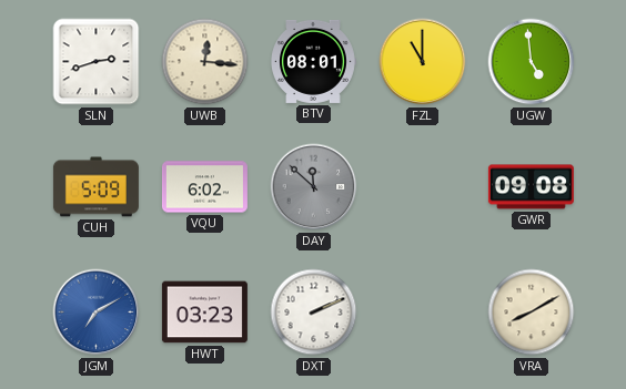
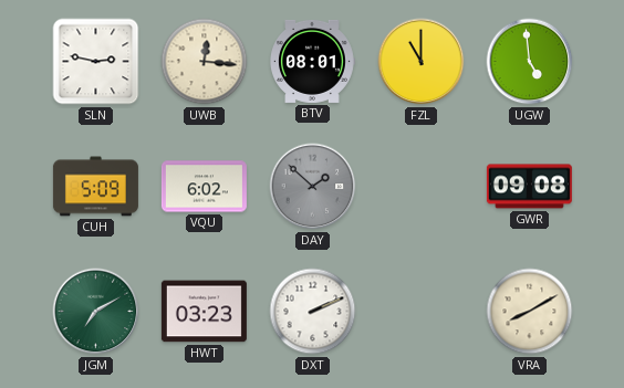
SLN: 2:42 -> 2:47 (96, 62)
DAY: 11:52 -> 1:52 (313, 187)
JGM dial: blue -> green (96, 312)
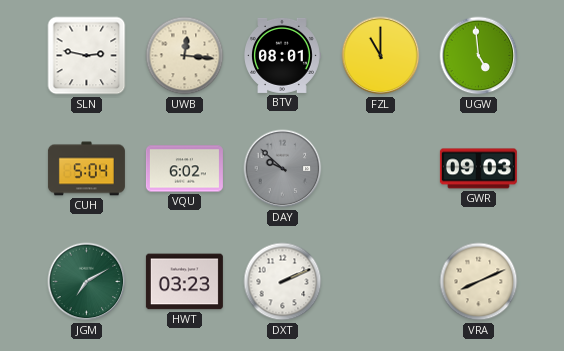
CUH: 5:09 -> 5:04 (86, 169)
DAY: 1:52 -> 9:52 (283, 169)
GWR: 09:08 -> 09:03 (478, 169)
VRA: 8:10 -> 8:11 (479, 282)
